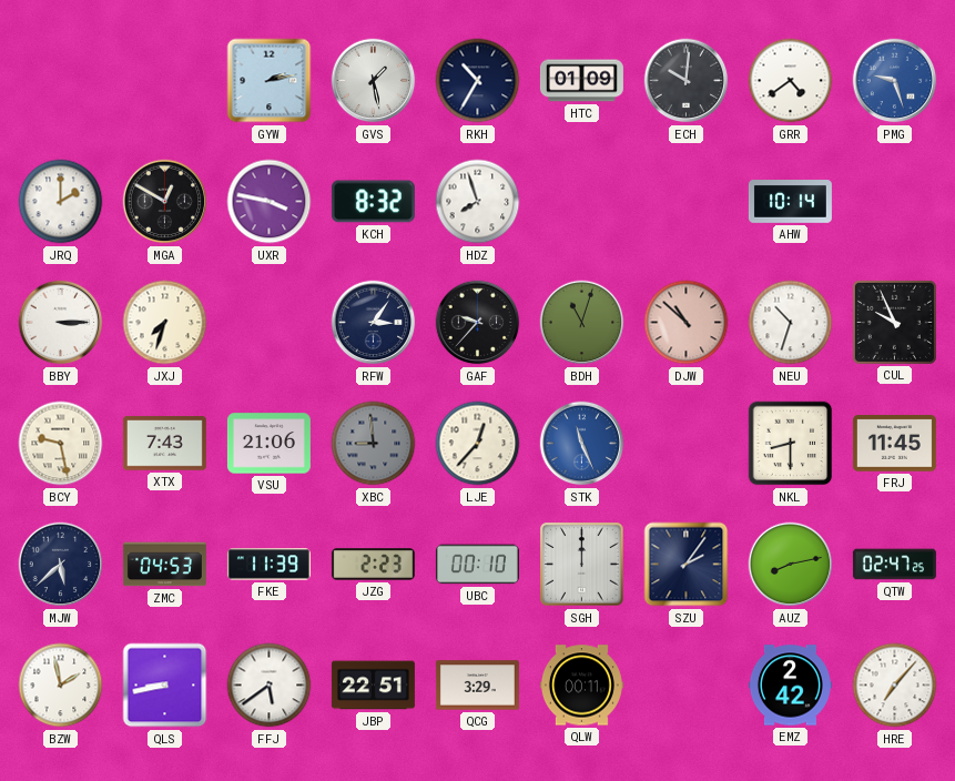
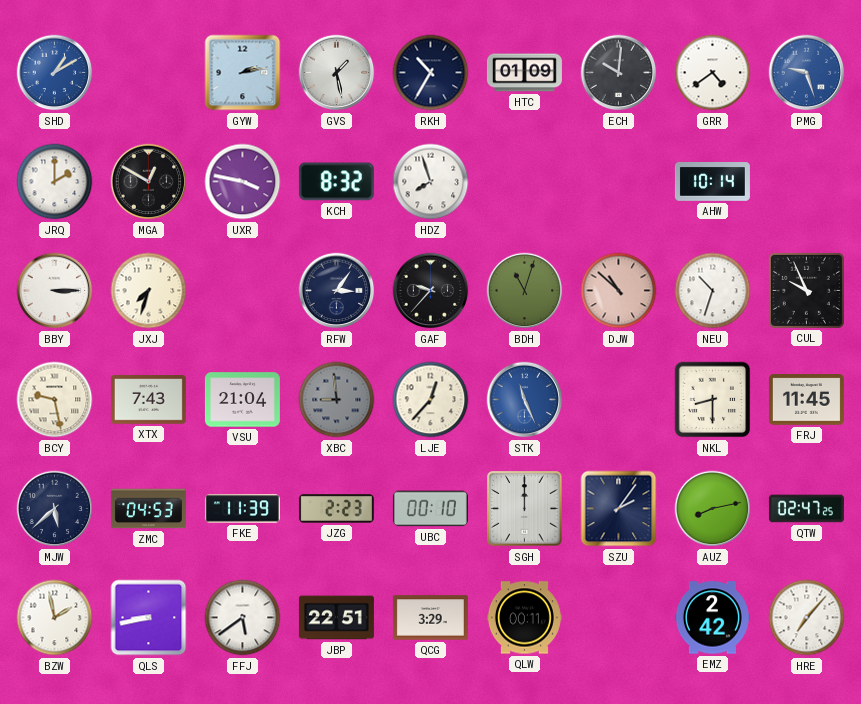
SHD: none -> 1:10 (55, 73)
VSU: 21:06 -> 21:04 (242, 400)
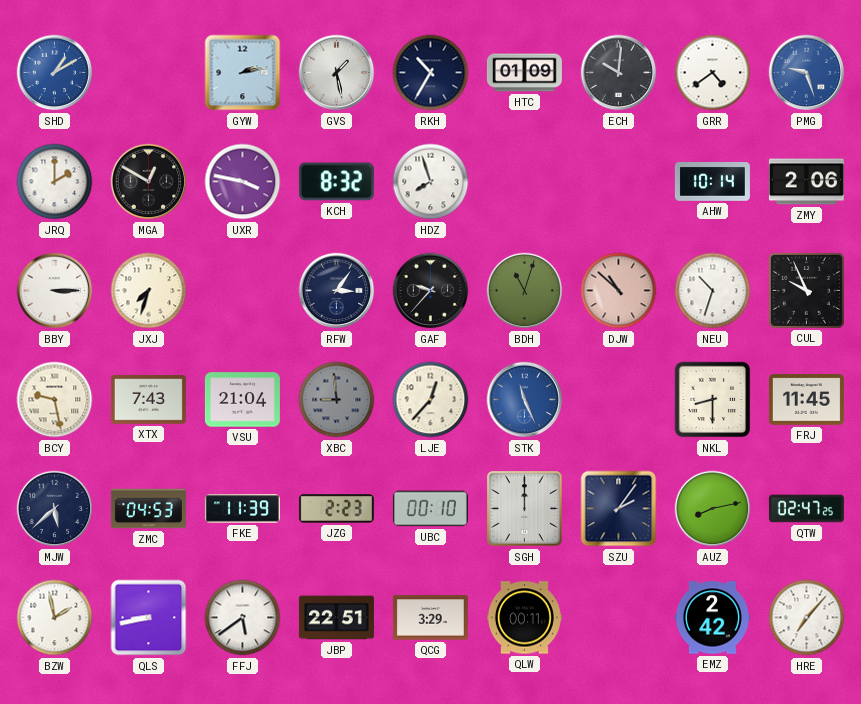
ZMY: none -> 2:06 (806, 182)
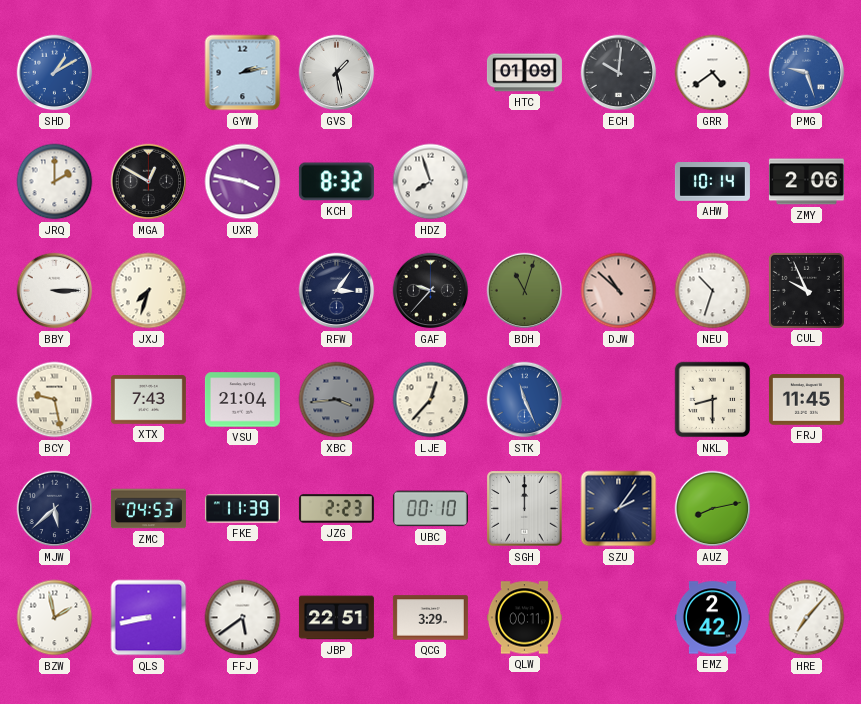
RKH: 10:35 -> none (431, 73)
XBC: 8:59 -> 3:44 (337, 400)
QTW: 02:47 -> none (806, 509)
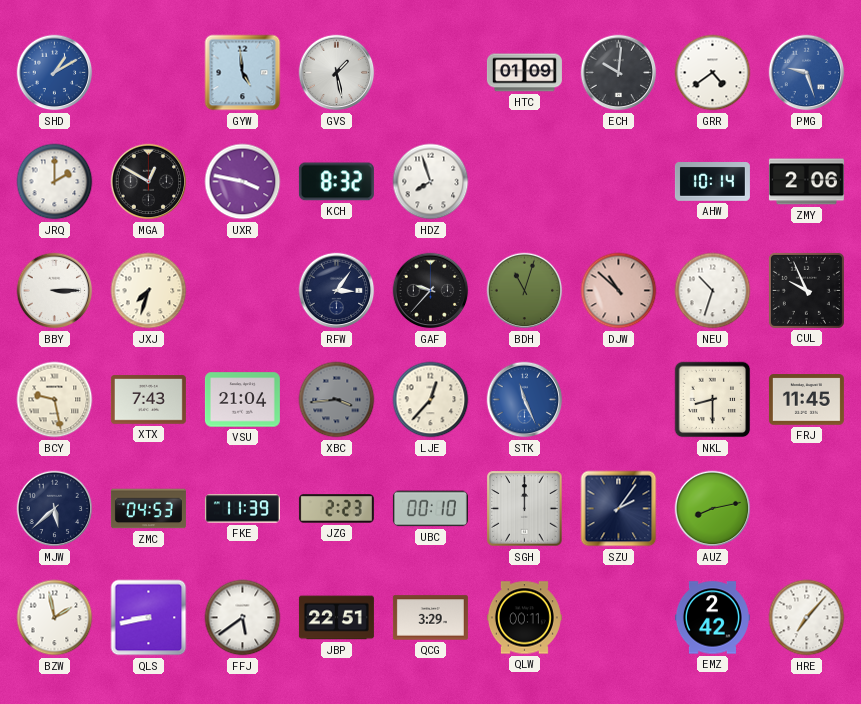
GYW: 2:13 -> 4:59 (243, 73)
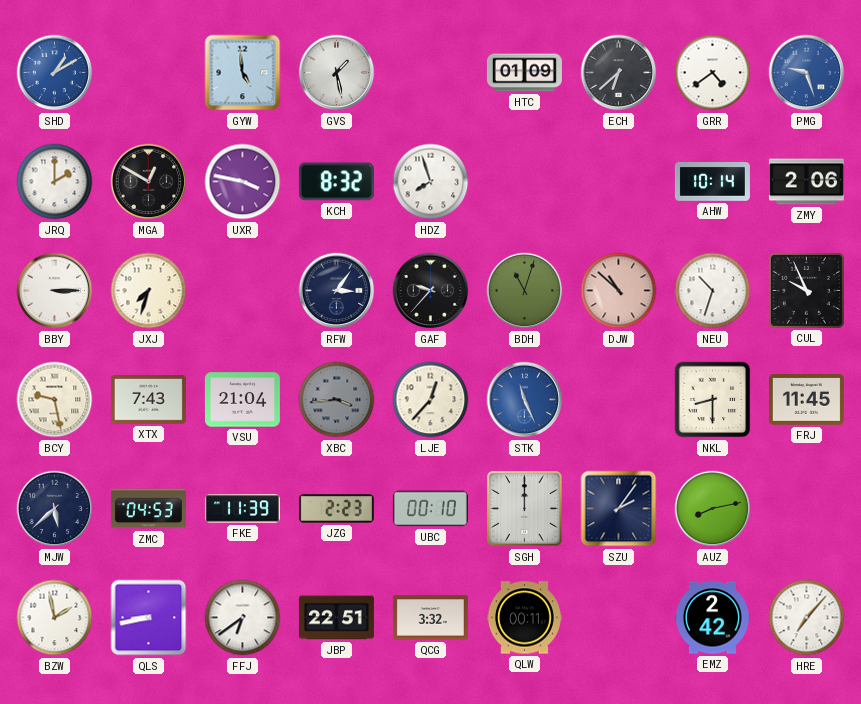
ECH: 10:01 -> 6:38 (619, 73)
FFJ: 5:39 -> 6:39 (243, 618)
QCG: 3:29 -> 3:32 (430, 618)
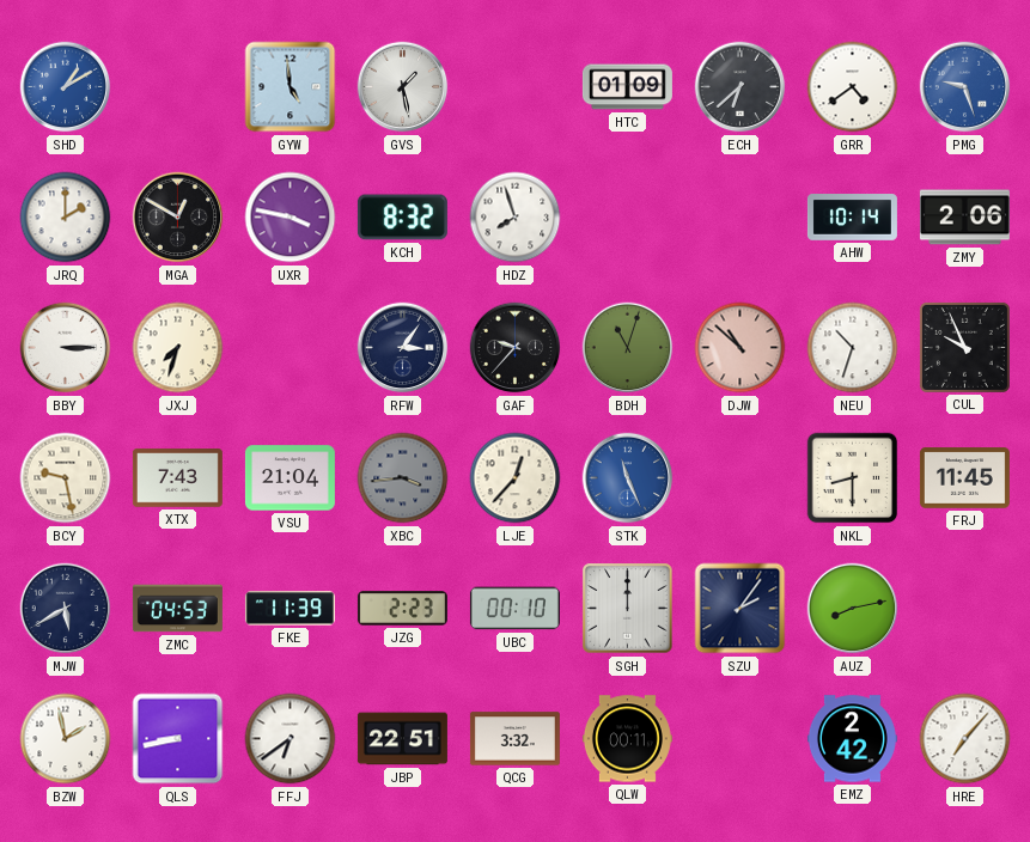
MJW: 5:38 -> 5:40 (66, 609)
